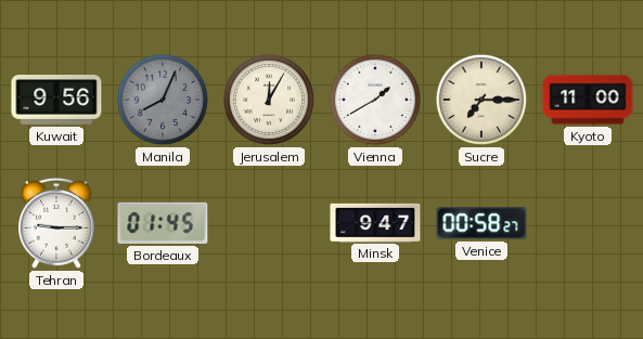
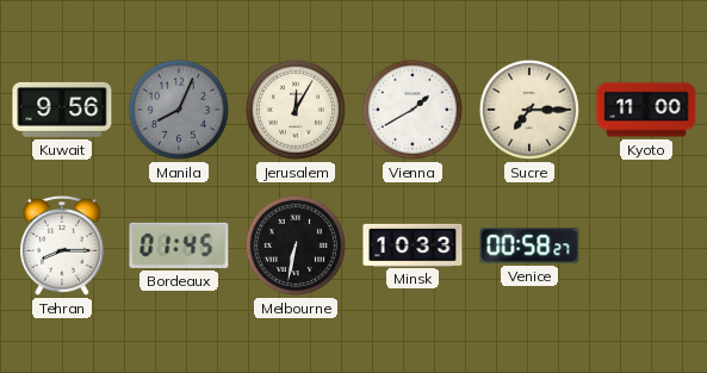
Tehran: 9:15 -> 8:15 (62, 247)
Melbourne: none -> 6:32 (296, 245)
Minsk: 9:47 -> 10:33 (413, 244)
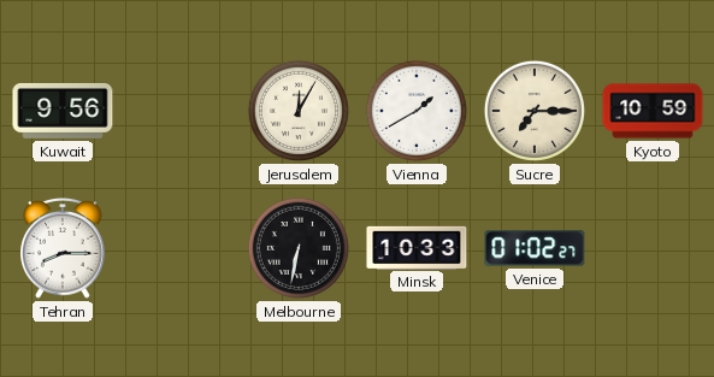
Manila: 8:04 -> none (179, 110)
Kyoto: 11:00 -> 10:59 (653, 111)
Bordeaux: 01:45 -> none (179, 245)
Venice: 00:58 -> 01:02 (535, 248)
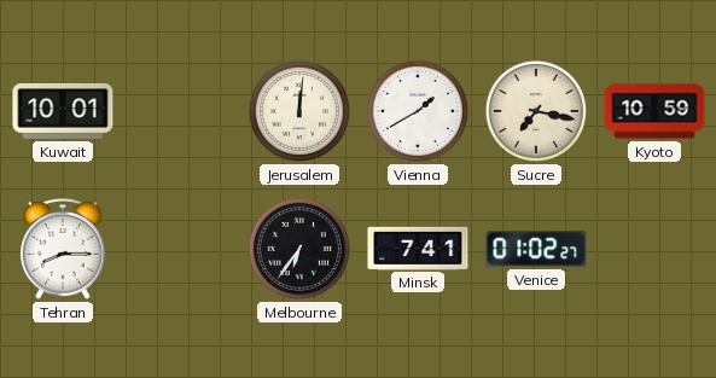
Kuwait: 9:56 -> 10:01 (63, 111)
Jerusalem: 12:05 -> 12:01 (299, 111)
Sucre: 7:15 -> 7:17 (536, 111)
Melbourne: 6:32 -> 6:36 (299, 249)
Minsk: 10:33 -> 7:41 (418, 248)
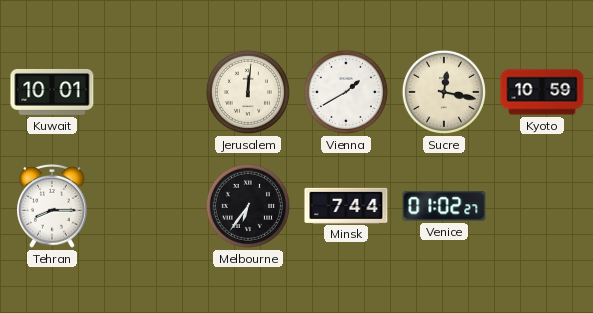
Sucre: 7:17 -> 12:17 (444, 92)
Minsk: 7:41 -> 7:44 (346, 205)
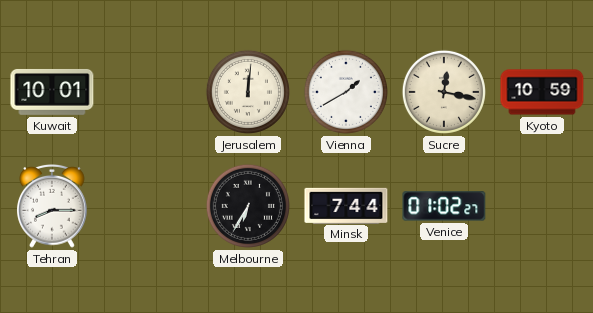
Melbourne: 6:36 -> 6:35 (248, 206)
